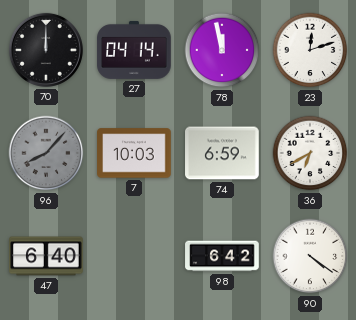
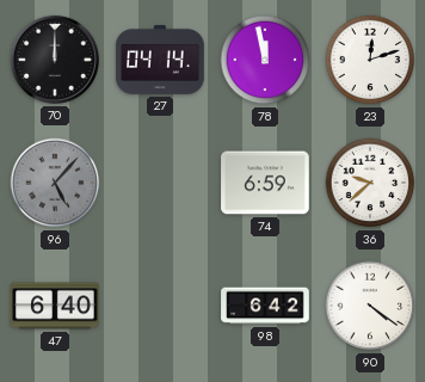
96: 8:07 -> 5:07 (55, 183)
7: 10:03 -> none (134, 153)
36: 6:40 -> 9:38 (370, 183)
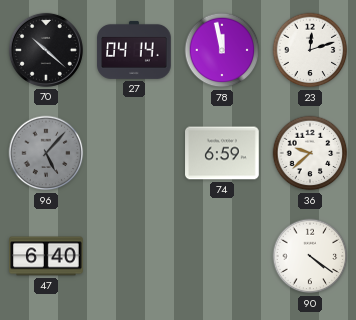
70: 12:00 -> 10:22 (46, 50)
98: 6:42 -> none (265, 306)
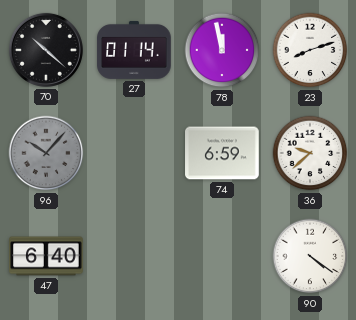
27: 04:14 -> 01:14 (134, 50)
23: 12:12 -> 8:12 (310, 50)
96: 5:07 -> 10:07 (46, 153)
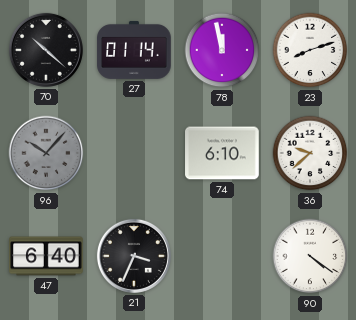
74: 6:59 -> 6:10 (222, 153)
21: none -> 3:34 (134, 256)
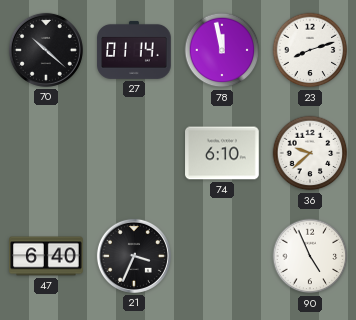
96: 10:07 -> none (46, 153)
90: 4:21 -> 4:56 (310, 256)
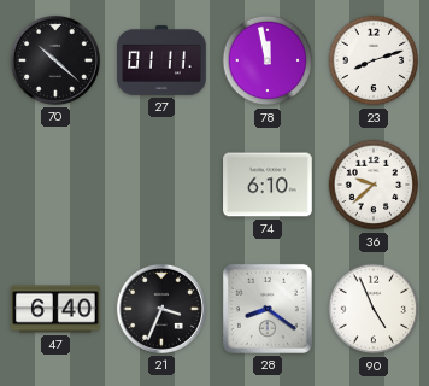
27: 01:14 -> 01:11 (161, 60)
28: none -> 8:21 (268, 309)
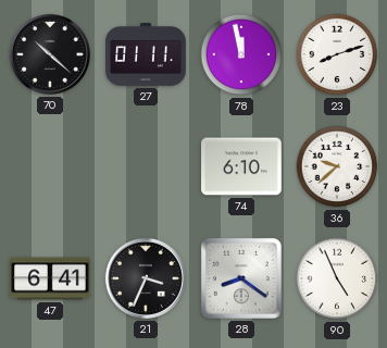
47: 6:40 -> 6:41 (50, 278)
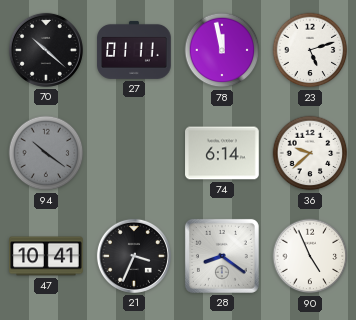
23: 8:12 -> 5:12 (310, 50)
94: none -> 10:21 (46, 153)
74: 6:10 -> 6:14 (222, 153)
47: 6:41 -> 10:41 (46, 256)
